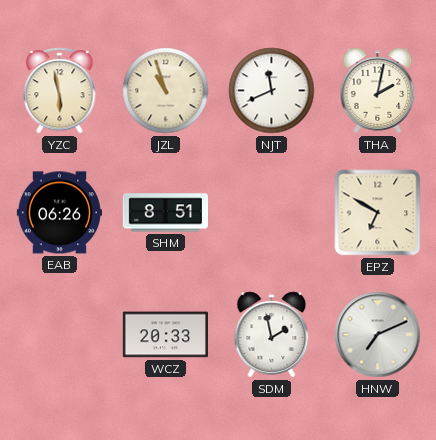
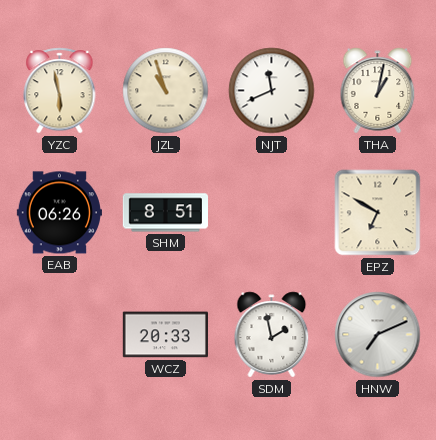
THA: 2:02 -> 1:02 (378, 91)
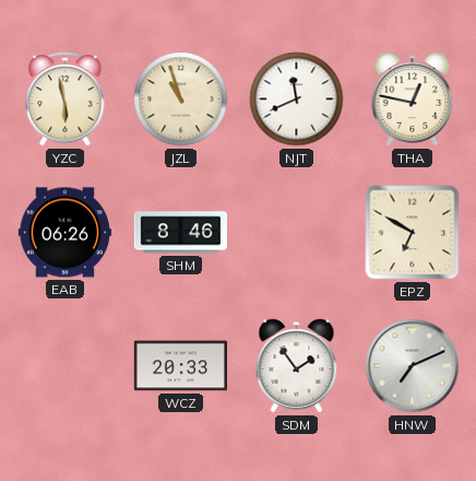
THA: 1:02 -> 12:47 (413, 99)
SHM: 8:51 -> 8:46 (180, 233)
SDM: 1:58 -> 1:54 (297, 366)
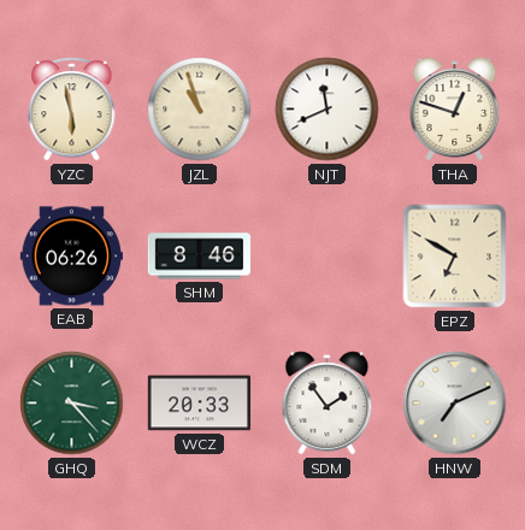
THA: 12:47 -> 12:48 (455, 110)
GHQ: none -> 3:23 (72, 404)
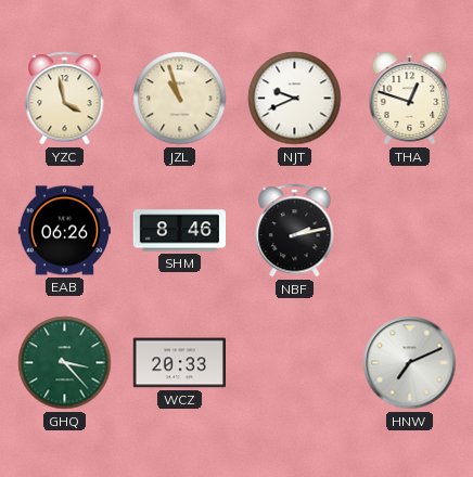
YZC: 5:58 -> 3:58 (65, 99)
NJT: 11:41 -> 9:41 (295, 99)
NBF: none -> 2:13 (295, 231)
EPZ: 6:50 -> none (455, 257)
SDM: 1:54 -> none (328, 404)
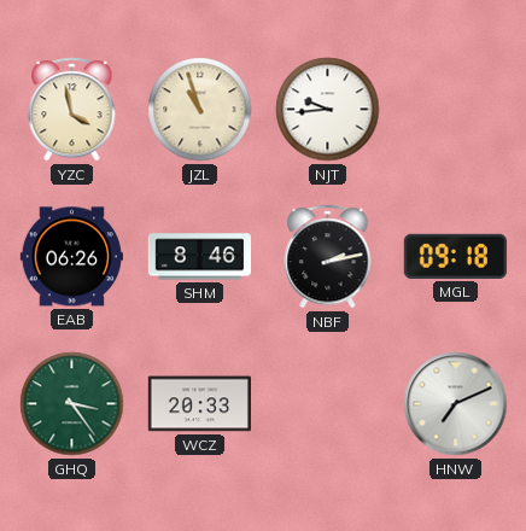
NJT: 9:41 -> 9:44 (328, 110)
THA: 12:48 -> none (410, 99)
MGL: none -> 09:18 (455, 256)
GHQ: 3:23 -> 3:24 (72, 404)
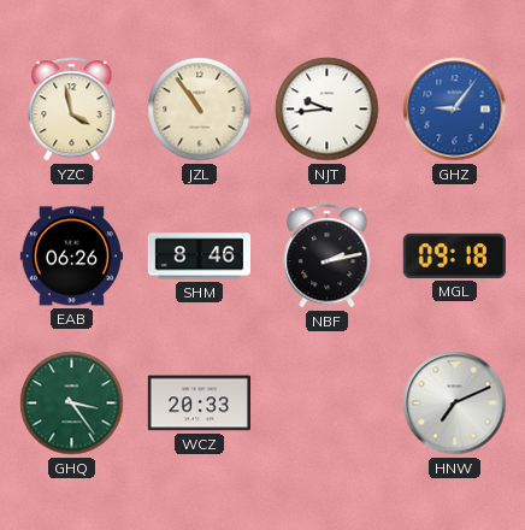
JZL: 10:57 -> 10:54 (200, 110)
GHZ: none -> 9:06 (455, 110)
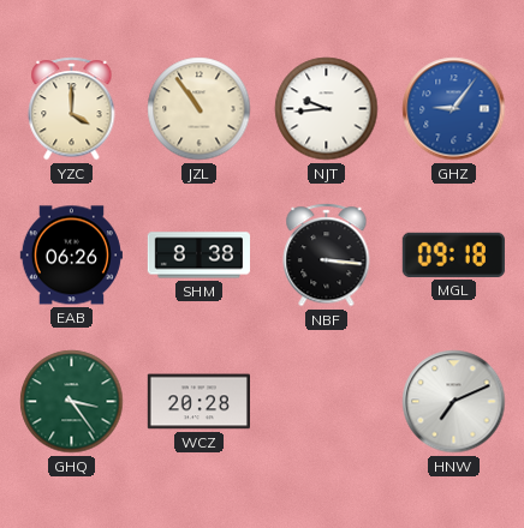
YZC: 3:58 -> 4:00 (72, 109)
SHM: 8:46 -> 8:38 (198, 256)
NBF: 2:13 -> 3:16 (327, 256)
WCZ: 20:33 -> 20:28 (198, 402)
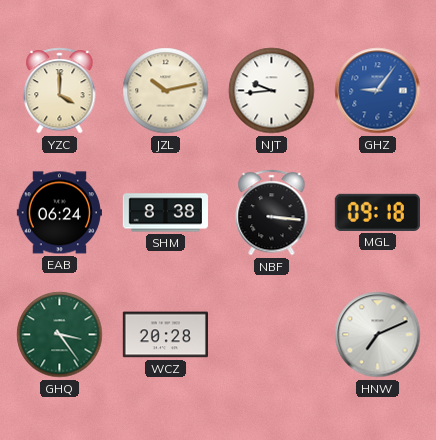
JZL: 10:54 -> 10:13 (166, 91)
EAB: 06:26 -> 06:24 (59, 213)
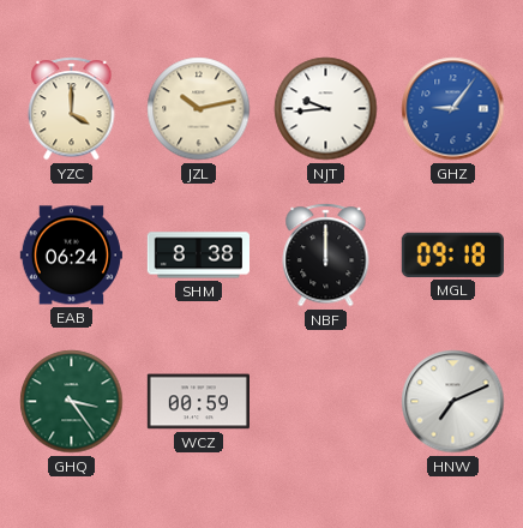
NBF: 3:16 -> 12:00 (326, 256)
WCZ: 20:28 -> 00:59 (198, 402)
